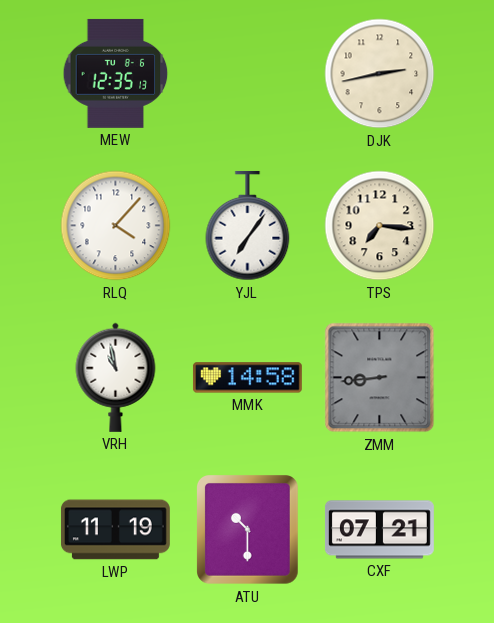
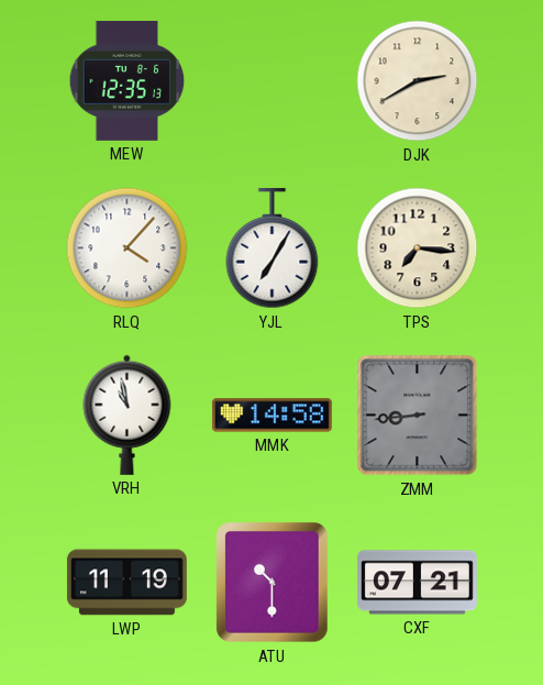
DJK: 2:43 -> 2:40 (418, 81)
YJL: 7:06 -> 7:05 (273, 248)
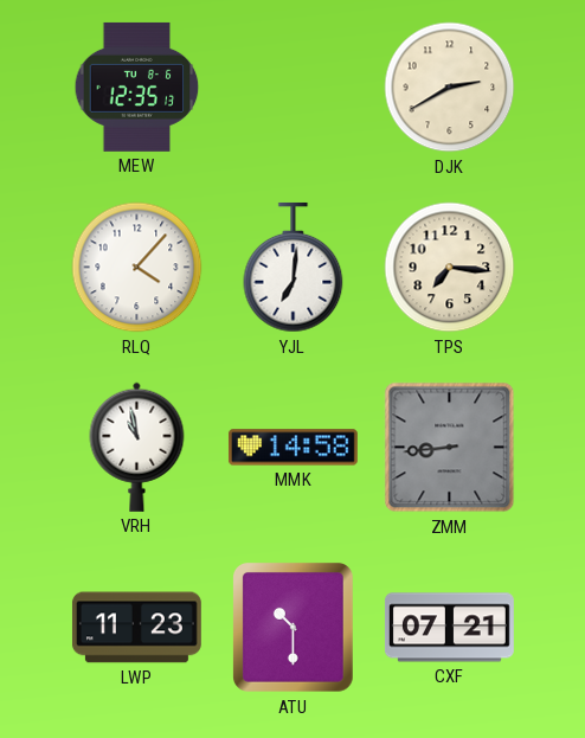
YJL: 7:05 -> 7:01 (294, 268)
LWP: 11:19 -> 11:23 (136, 628)
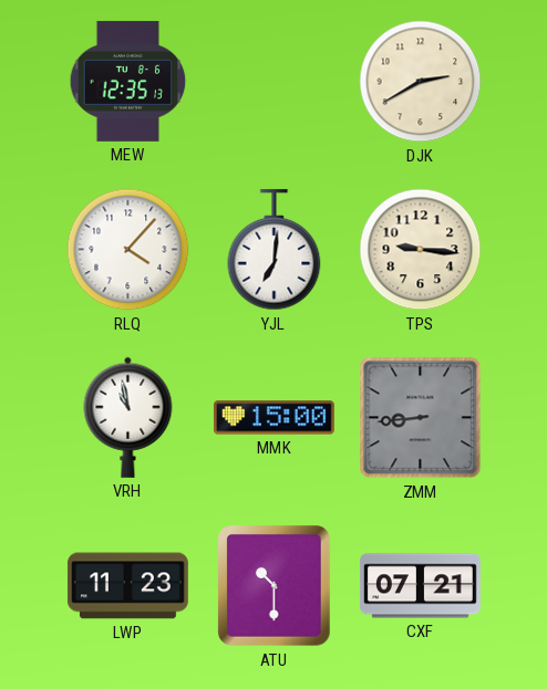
TPS: 7:16 -> 9:16 (421, 250)
MMK: 14:58 -> 15:00 (273, 418)
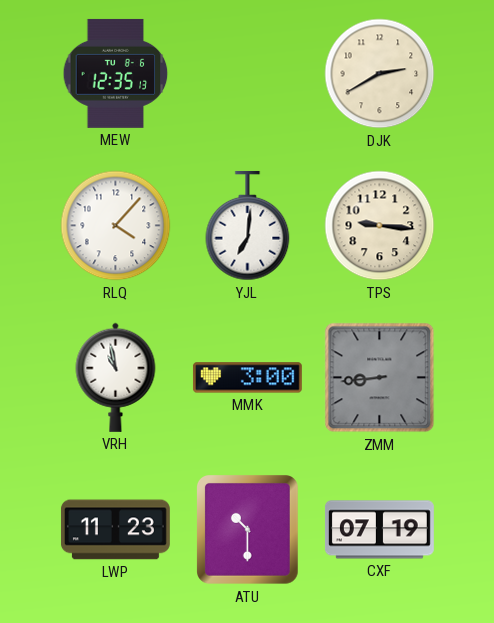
MMK: 15:00 -> 3:00 (247, 378)
CXF: 07:21 -> 07:19 (379, 530)
